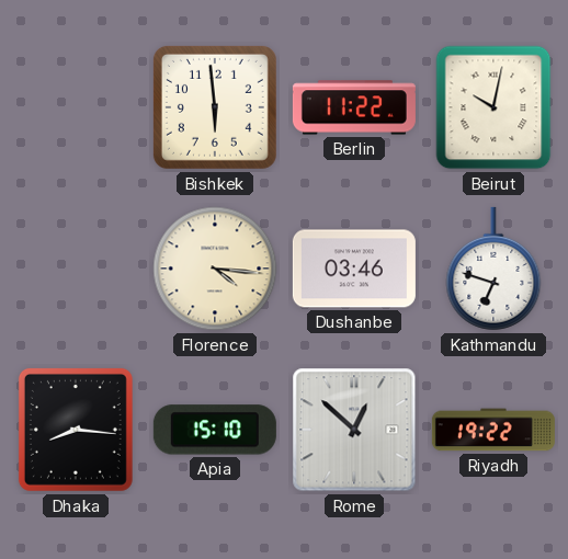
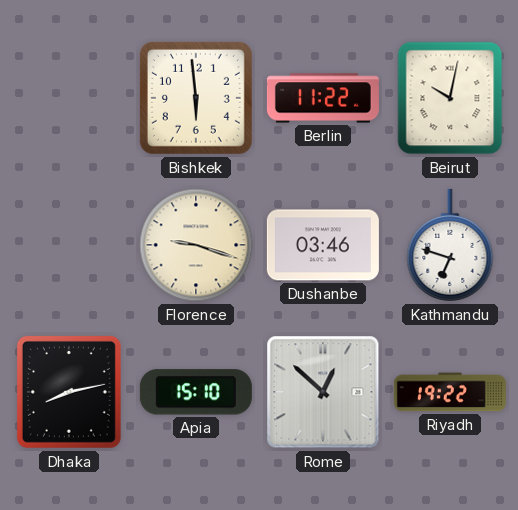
Florence: 4:16 -> 9:18 (196, 245)
Dhaka: 8:16 -> 8:13 (69, 392)
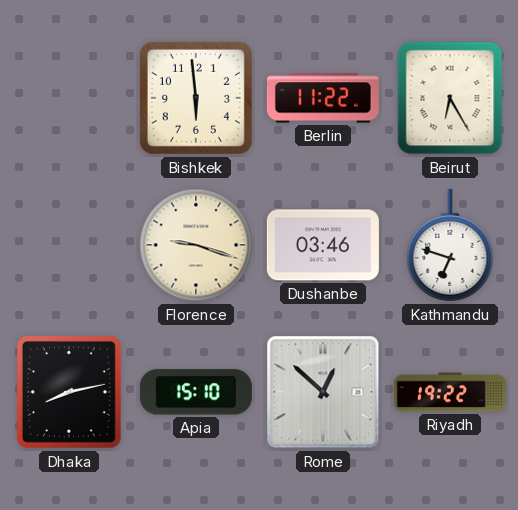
Beirut: 10:02 -> 6:25 (450, 98)
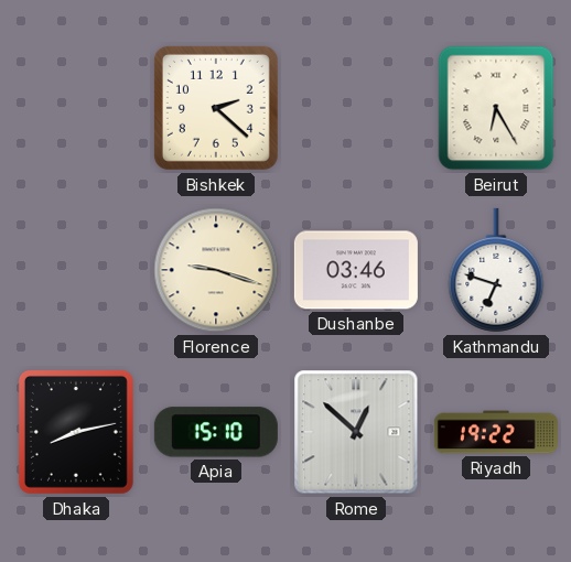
Bishkek: 5:59 -> 2:22 (216, 108)
Berlin: 11:22 -> none (323, 98)
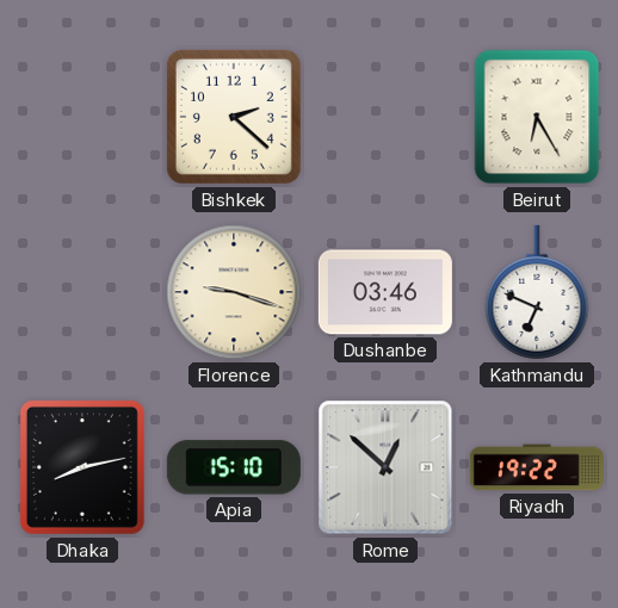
Kathmandu: 6:48 -> 6:49 (537, 292)
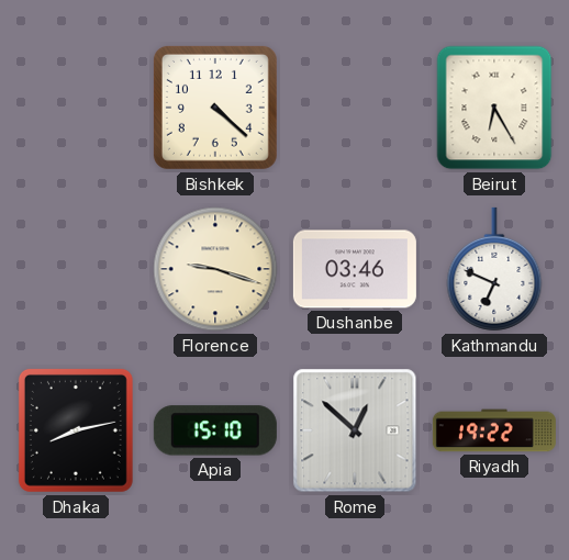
Bishkek: 2:22 -> 4:22 (215, 108)
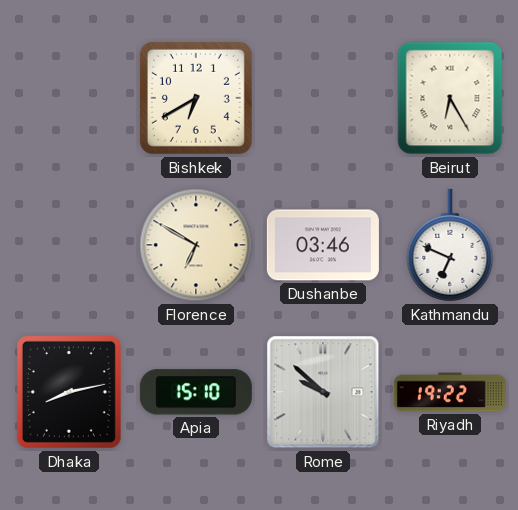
Bishkek: 4:22 -> 6:40 (196, 98)
Florence: 9:18 -> 6:50 (196, 245)
Rome: 12:52 -> 9:52 (323, 392)
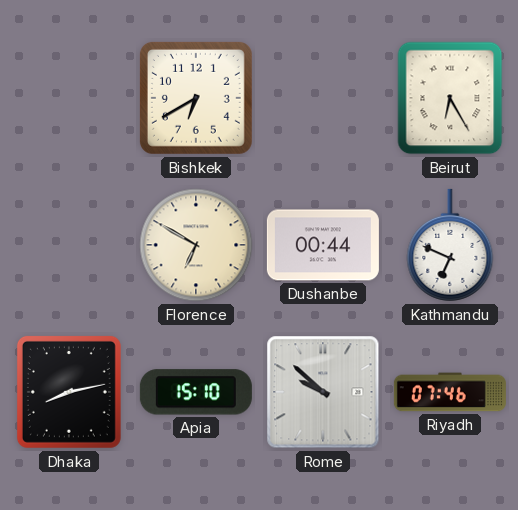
Dushanbe: 03:46 -> 00:44 (323, 245)
Riyadh: 19:22 -> 07:46 (450, 392)
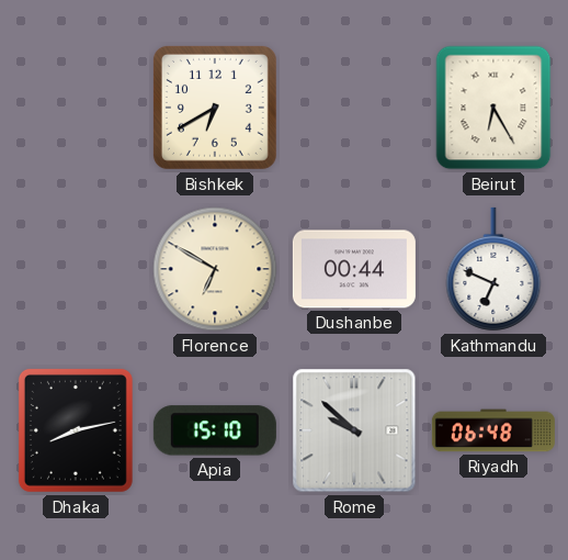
Riyadh: 07:46 -> 06:48 (493, 430)
